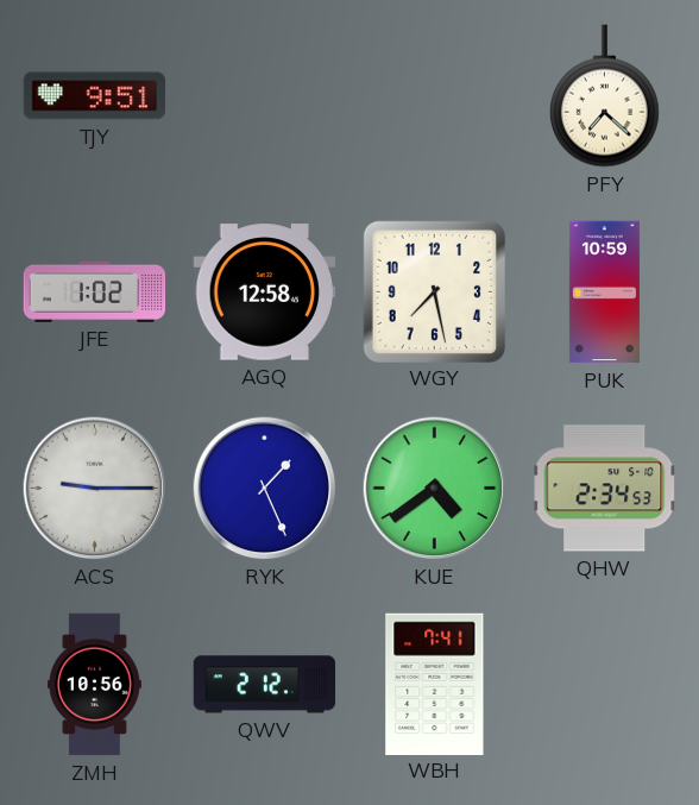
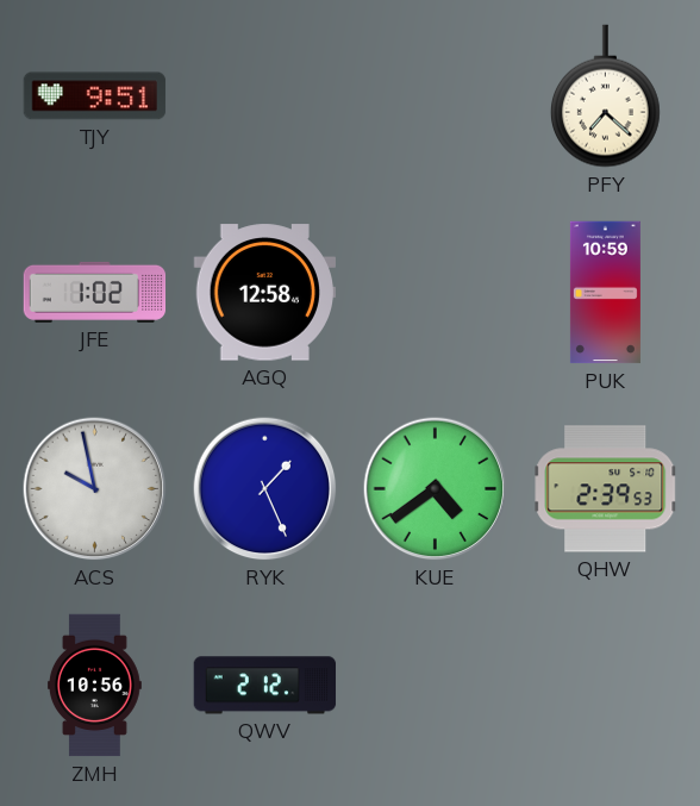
WGY: 7:28 -> none (434, 291)
ACS: 9:15 -> 9:58 (95, 489)
QHW: 2:34 -> 2:39 (606, 489)
WBH: 7:41 -> none (435, 684)
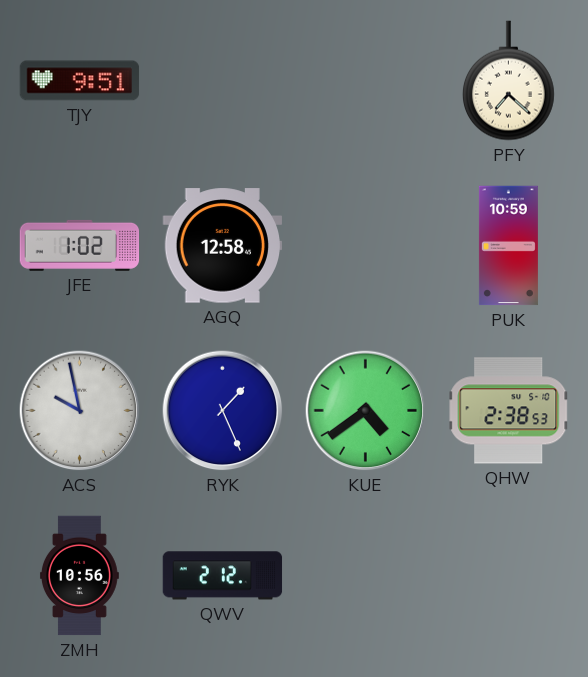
QHW: 2:39 -> 2:38 (509, 411)
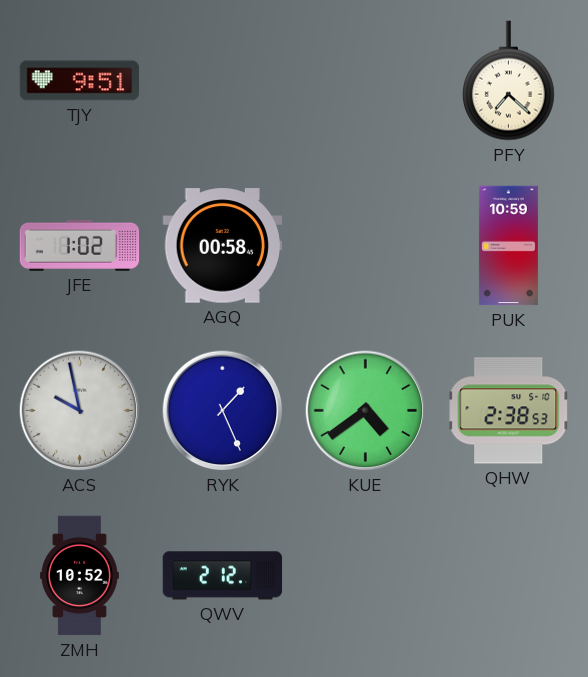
AGQ: 12:58 -> 00:58 (222, 246)
ZMH: 10:56 -> 10:52 (79, 576)
